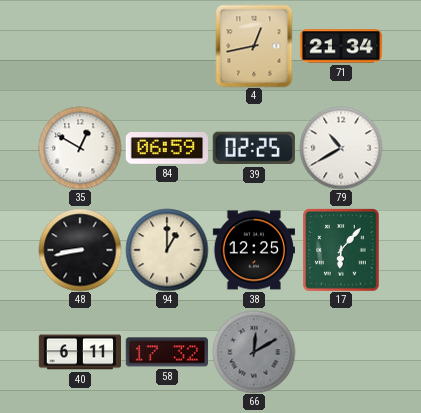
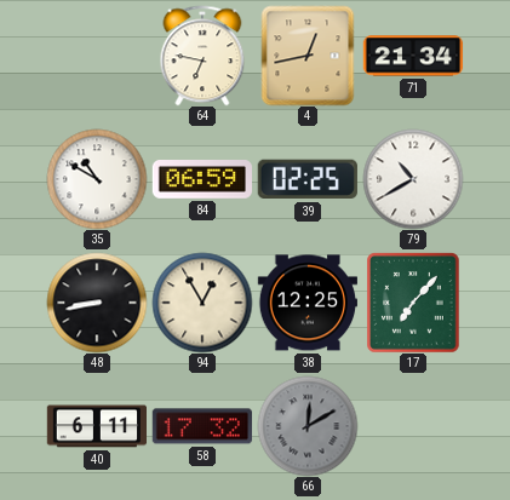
64: none -> 6:47 (202, 56)
35: 12:50 -> 10:50 (97, 179)
94: 1:00 -> 12:55 (202, 303)
17: 6:07 -> 7:07 (413, 303)
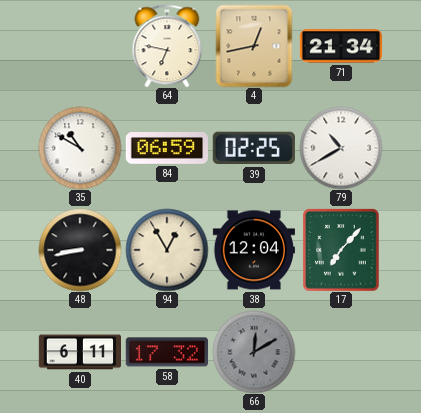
38: 12:25 -> 12:04 (253, 250)
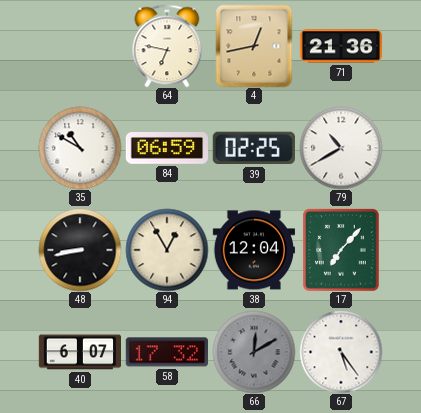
71: 21:34 -> 21:36 (341, 46)
40: 6:11 -> 6:07 (79, 352)
67: none -> 5:24 (341, 352)
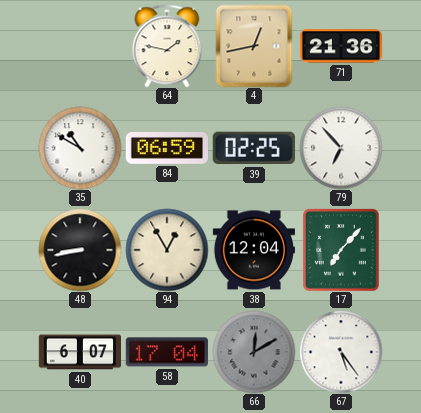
64: 6:47 -> 1:47 (167, 46)
79: 10:40 -> 6:53 (341, 148)
58: 17:32 -> 17:04 (167, 352)
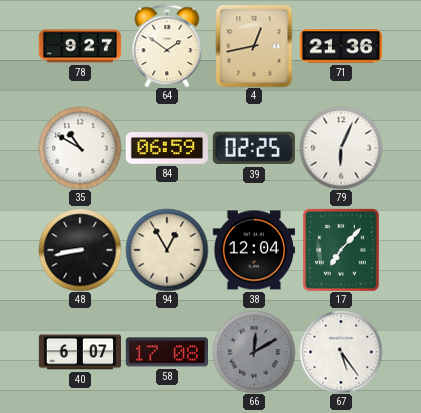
78: none -> 9:27 (80, 46)
64: 1:47 -> 1:51 (167, 46)
79: 6:53 -> 6:04 (341, 148)
58: 17:04 -> 17:08 (167, 352)
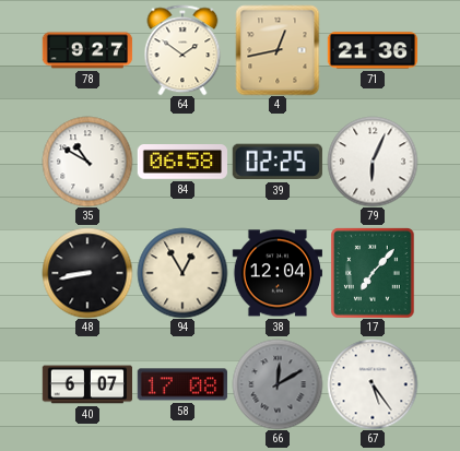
84: 06:59 -> 06:58 (181, 163)
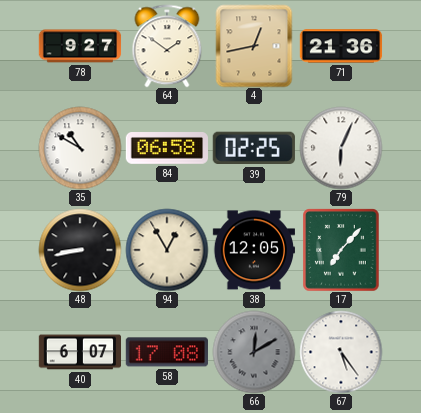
38: 12:04 -> 12:05 (253, 250)
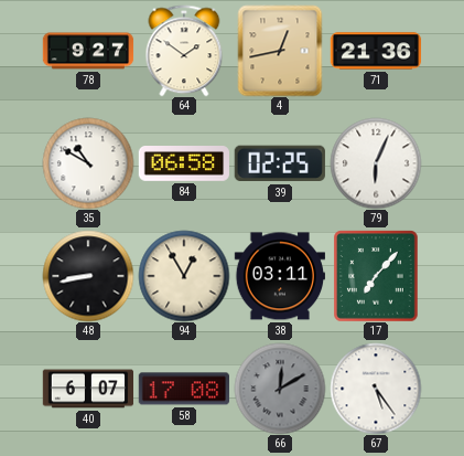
38: 12:05 -> 03:11 (279, 276)
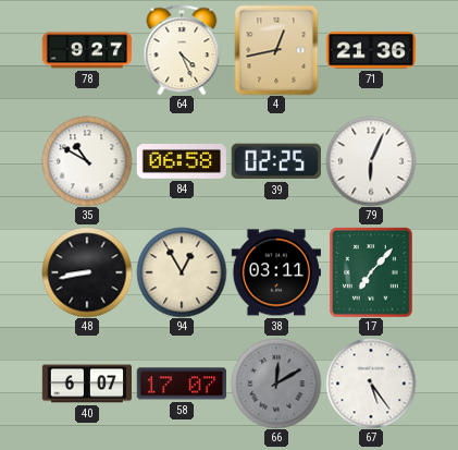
64: 1:51 -> 4:26 (182, 50)
58: 17:08 -> 17:07 (182, 384)
